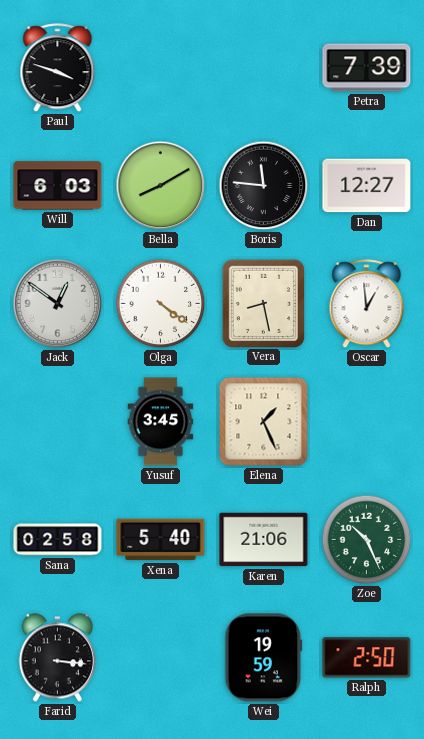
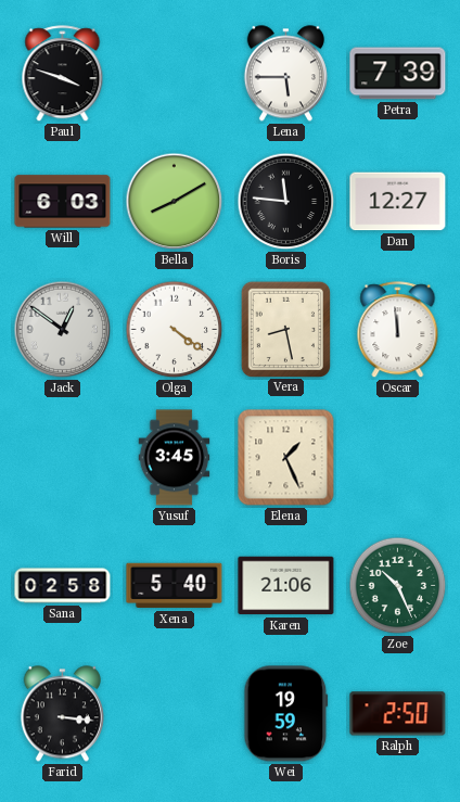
Lena: none -> 5:45 (285, 74)
Oscar: 12:59 -> 11:59 (398, 330)
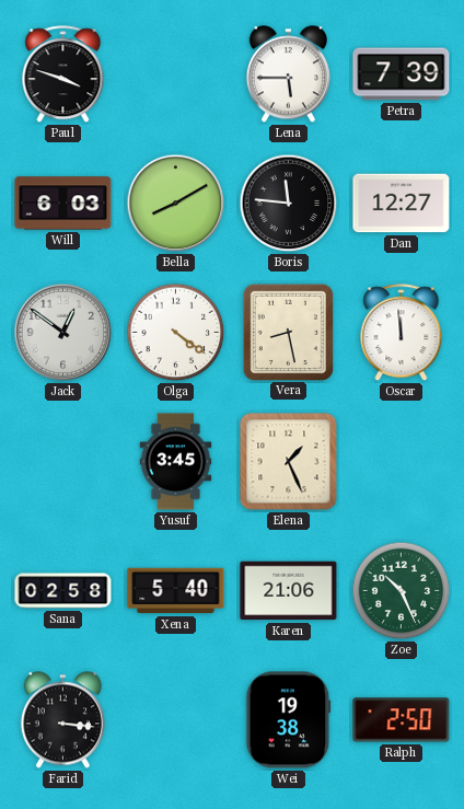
Wei: 19:59 -> 19:38 (289, 720)
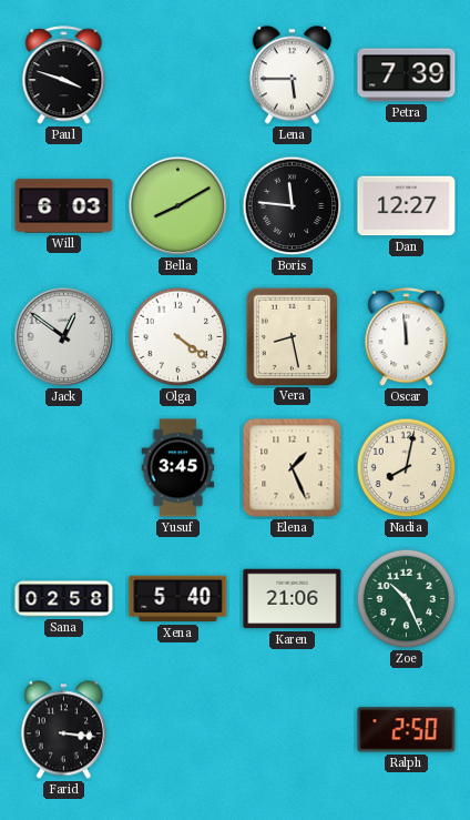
Nadia: none -> 8:02 (407, 468)
Wei: 19:38 -> none (289, 720)
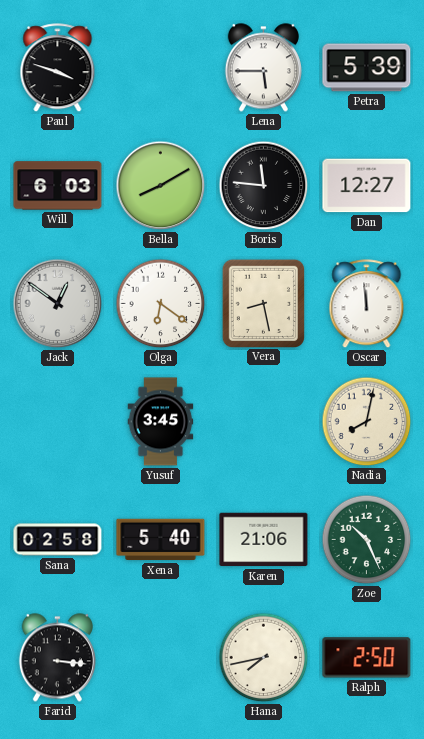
Petra: 7:39 -> 5:39 (367, 68)
Olga: 4:21 -> 6:21 (161, 304)
Elena: 1:26 -> none (293, 468)
Hana: none -> 7:43 (264, 658)
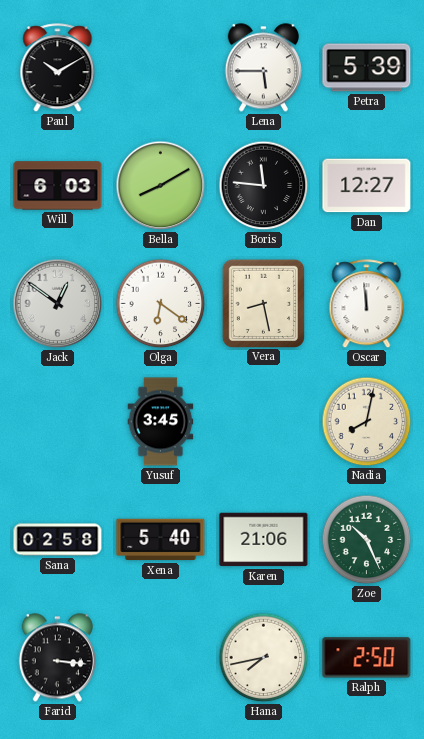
Paul: 3:48 -> 10:10 (58, 68)
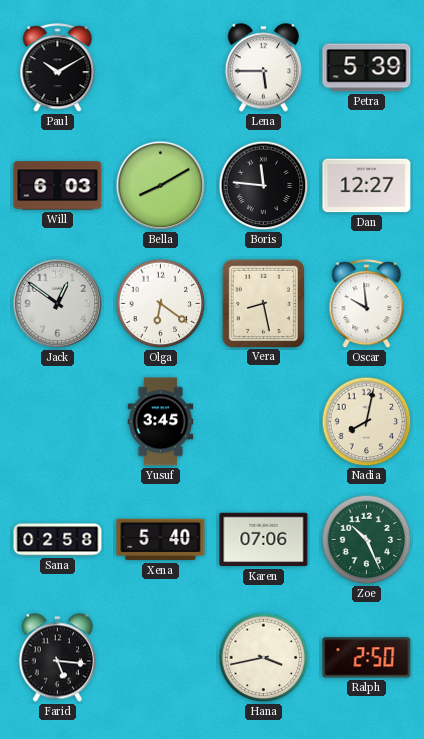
Oscar: 11:59 -> 9:59 (367, 304)
Karen: 21:06 -> 07:06 (264, 540)
Farid: 3:16 -> 5:16 (57, 658)
Hana: 7:43 -> 3:43 (264, 658)
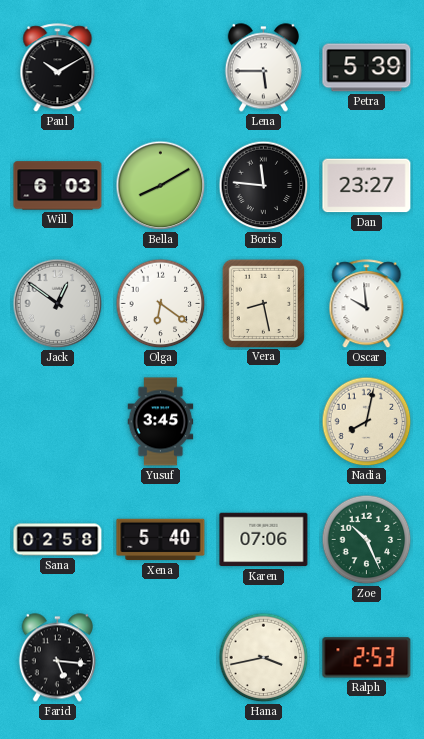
Dan: 12:27 -> 23:27 (367, 186)
Ralph: 2:50 -> 2:53 (367, 658)
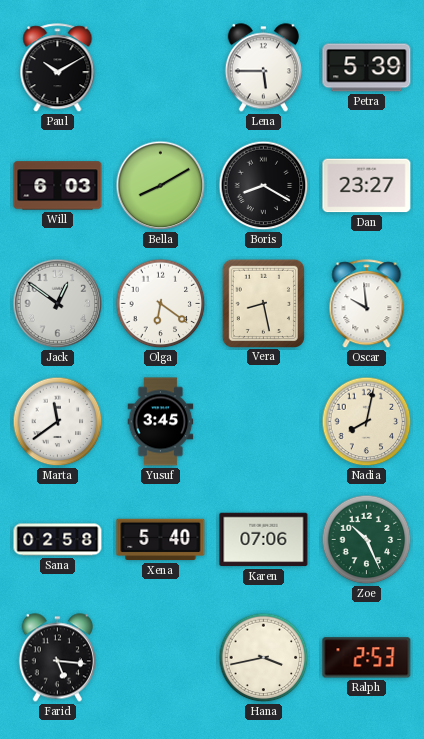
Boris: 11:46 -> 8:20 (264, 186)
Marta: none -> 11:39 (58, 422)
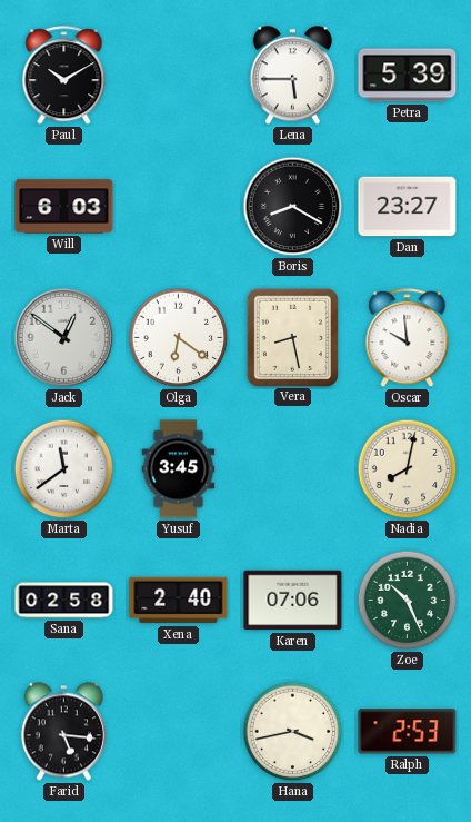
Bella: 8:10 -> none (161, 186)
Xena: 5:40 -> 2:40 (179, 601)
